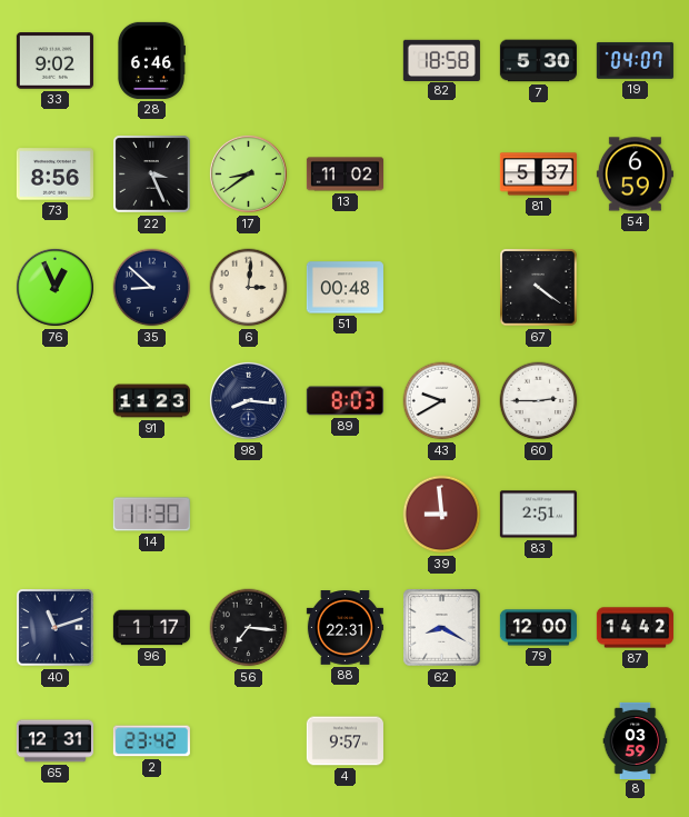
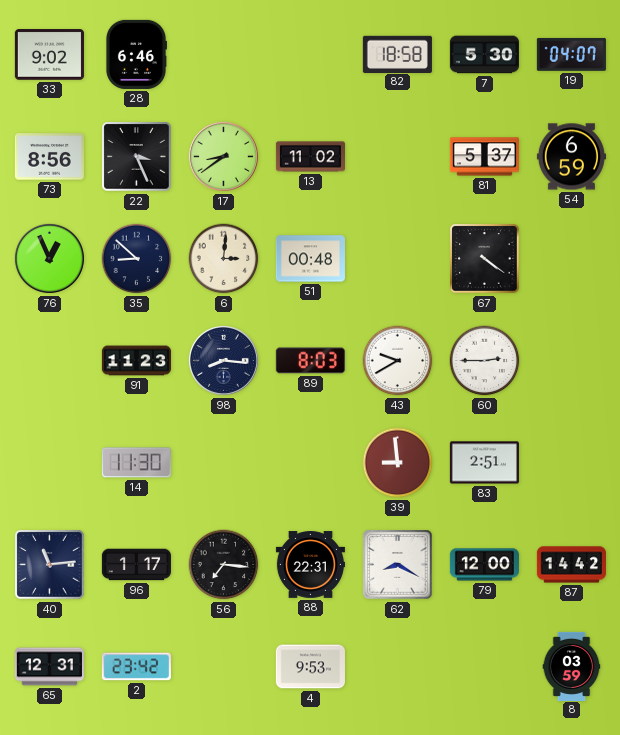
40: 11:12 -> 11:14 (50, 565)
4: 9:57 -> 9:53 (310, 667)
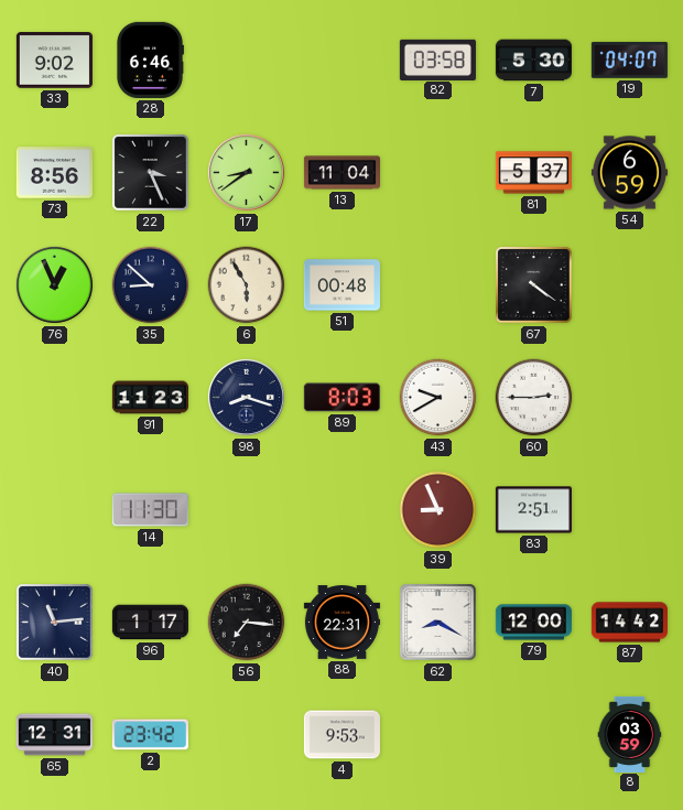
82: 18:58 -> 03:58 (437, 60)
13: 11:02 -> 11:04 (341, 173)
6: 3:01 -> 5:55 (247, 285)
98: 8:16 -> 8:18 (246, 397)
39: 8:59 -> 8:56 (438, 510)
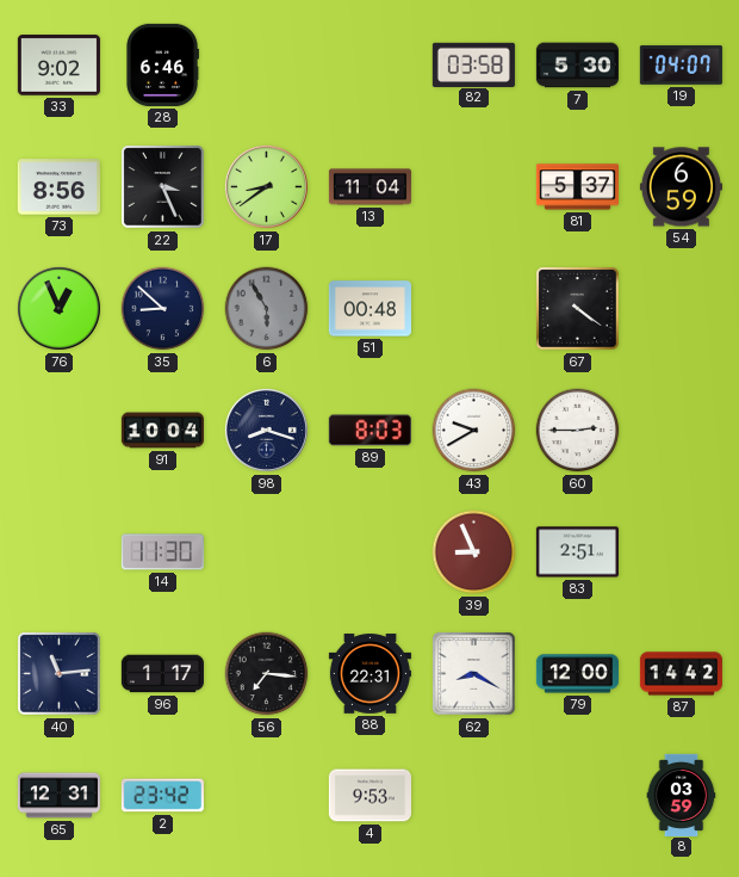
6 dial: cream -> grey (267, 309)
91: 11:23 -> 10:04 (162, 431)
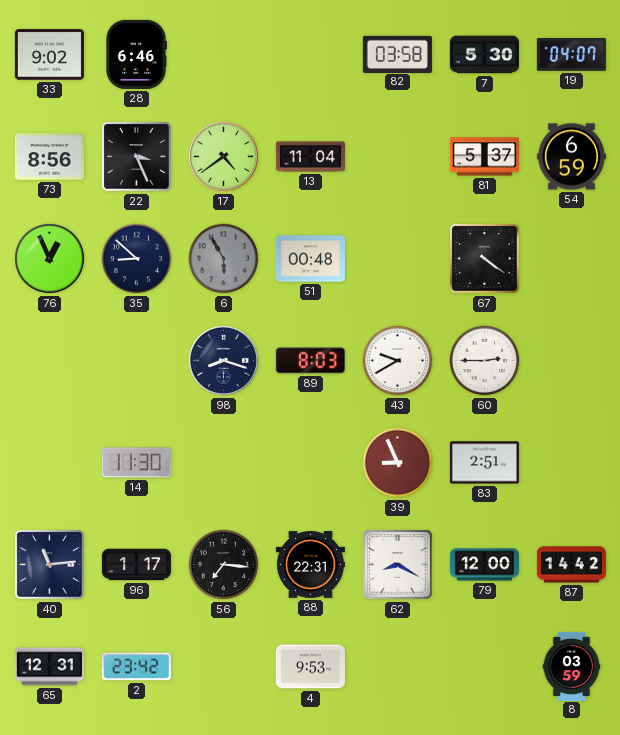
17: 8:39 -> 4:39 (223, 156)
91: 10:04 -> none (162, 431)
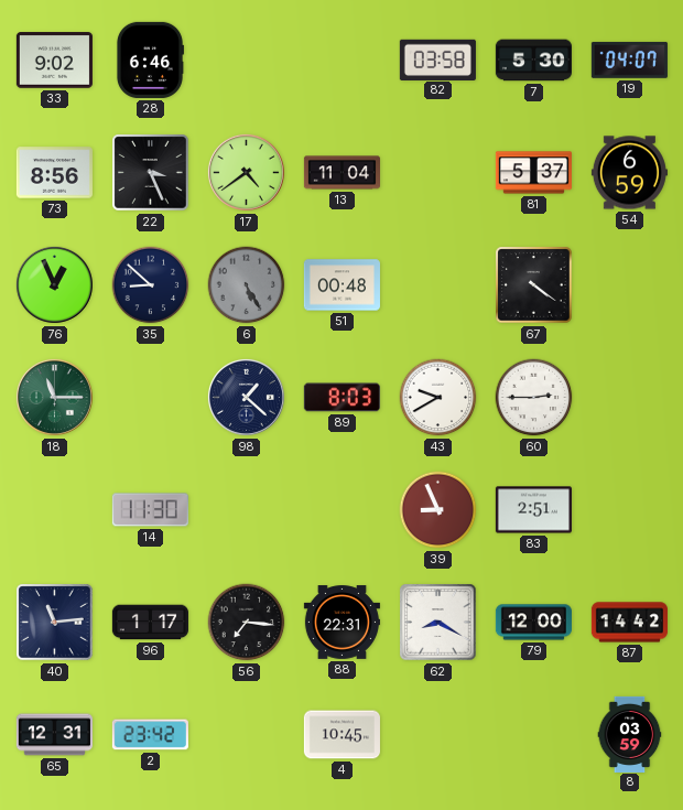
6: 5:55 -> 5:25 (247, 285)
18: none -> 11:15 (54, 397)
98: 8:18 -> 1:22 (246, 397)
4: 9:53 -> 10:45 (341, 735)
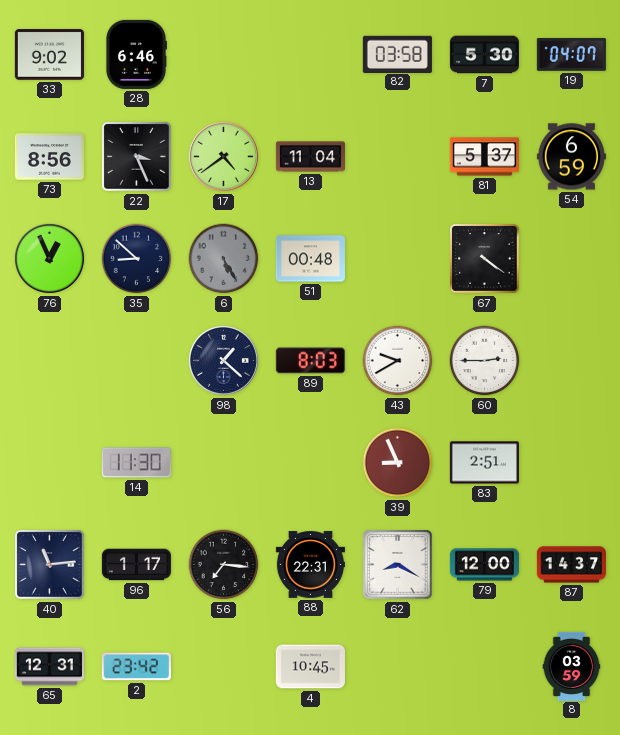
18: 11:15 -> none (54, 397)
87: 14:42 -> 14:37 (571, 565)
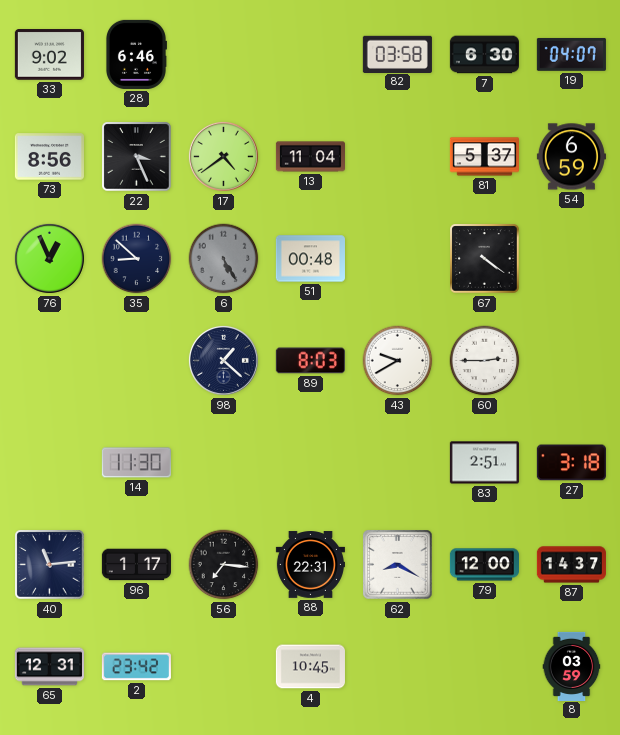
7: 5:30 -> 6:30 (484, 55)
39: 8:56 -> none (398, 463)
27: none -> 3:18 (571, 463)
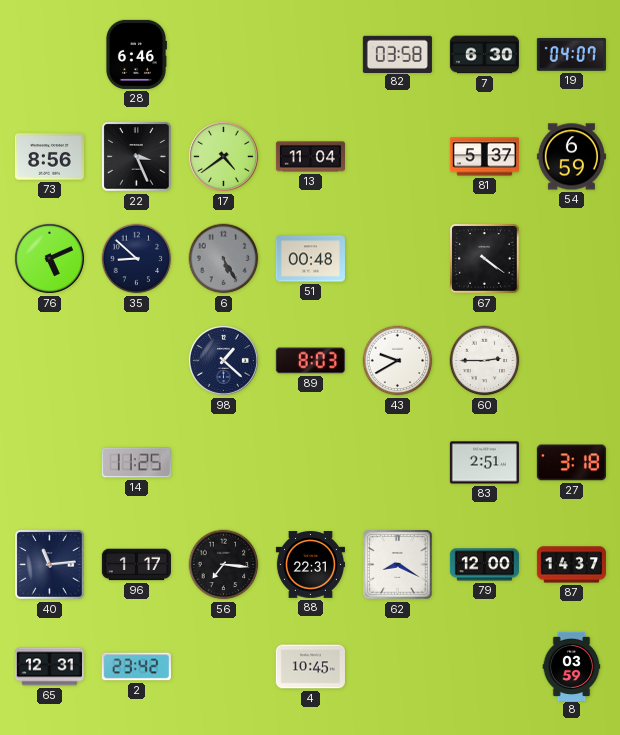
33: 9:02 -> none (49, 55)
76: 12:56 -> 5:11 (49, 258)
14: 11:30 -> 11:25 (136, 463)
